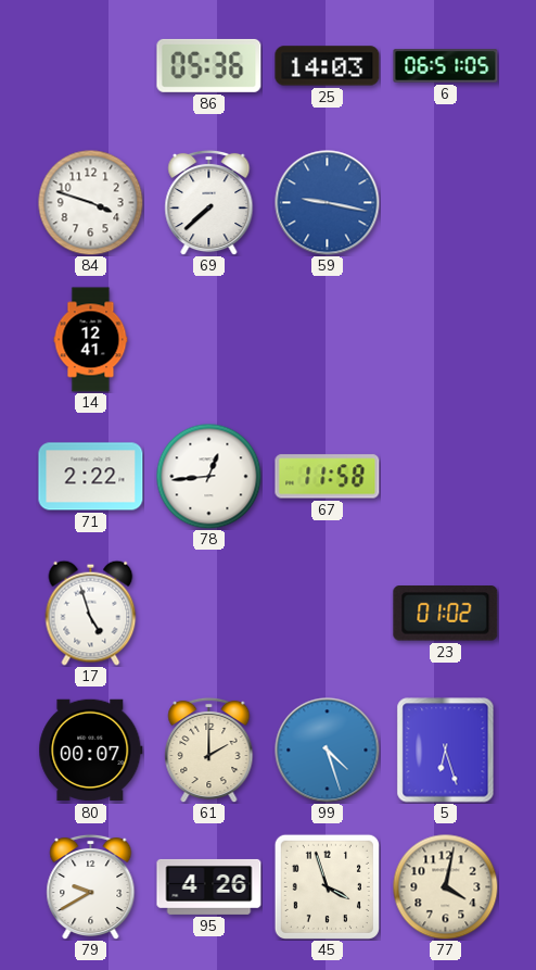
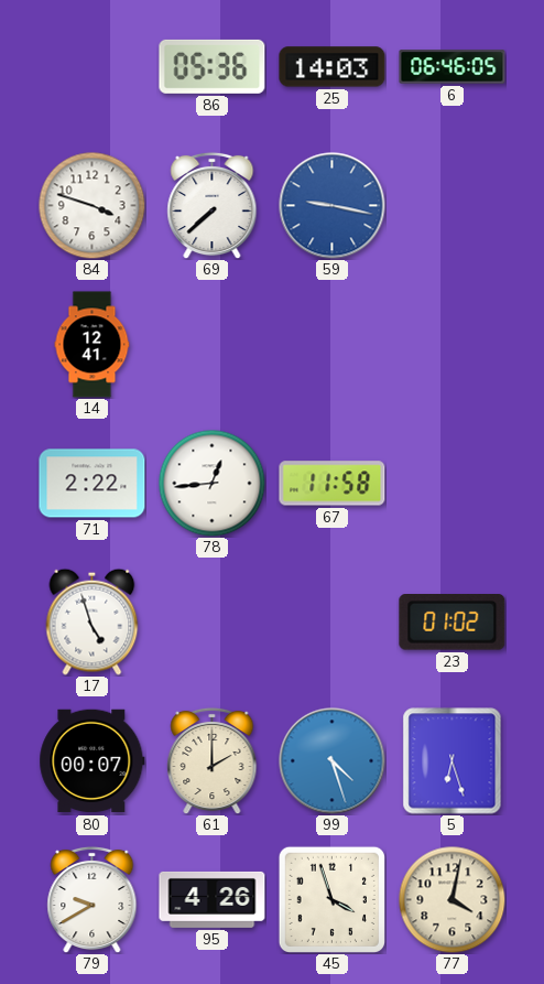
6: 06:51 -> 06:46 (453, 67)
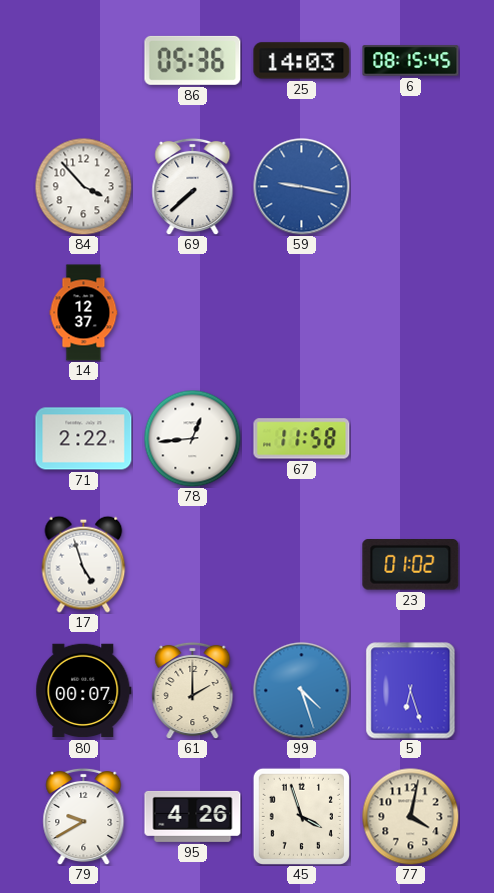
6: 06:46 -> 08:15 (411, 61)
84: 3:48 -> 3:53 (83, 186)
14: 12:41 -> 12:37 (84, 313)
